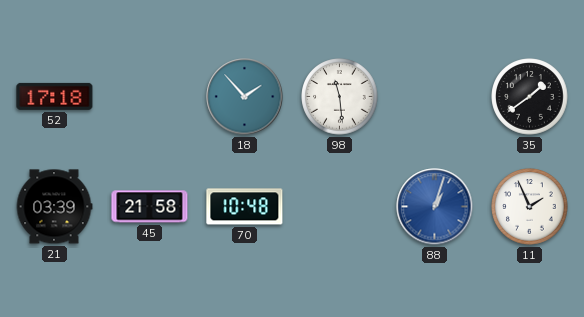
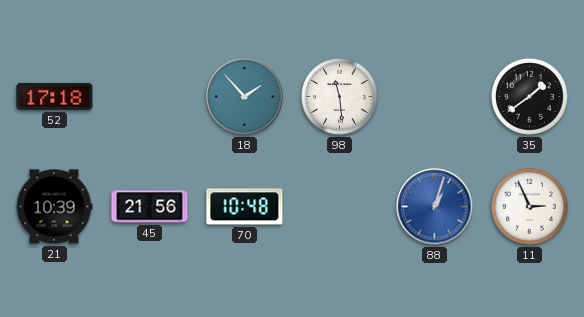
21: 03:39 -> 10:39 (54, 207)
45: 21:58 -> 21:56 (150, 207)
11: 1:56 -> 2:56 (530, 207)
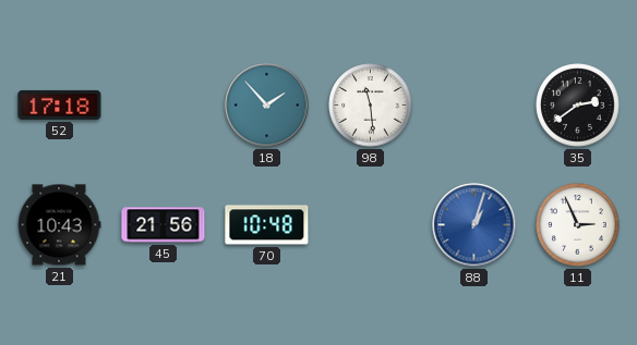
35: 1:39 -> 2:39 (578, 106)
21: 10:39 -> 10:43 (59, 225)
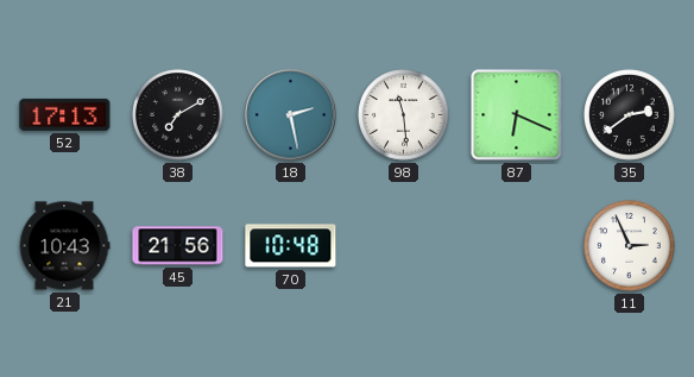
52: 17:18 -> 17:13 (65, 114)
38: none -> 7:10 (178, 115)
18: 1:53 -> 2:28 (291, 115)
87: none -> 6:19 (517, 115)
88: 1:03 -> none (474, 225)
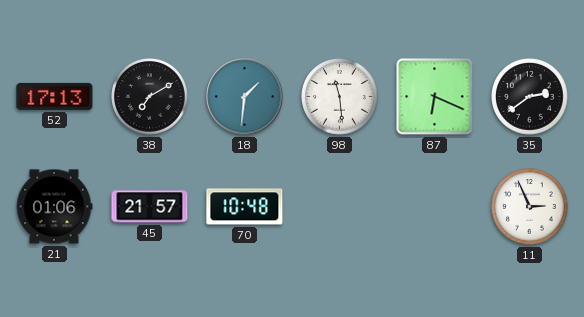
18: 2:28 -> 1:31 (245, 97)
21: 10:43 -> 01:06 (54, 207)
45: 21:56 -> 21:57 (150, 207)
